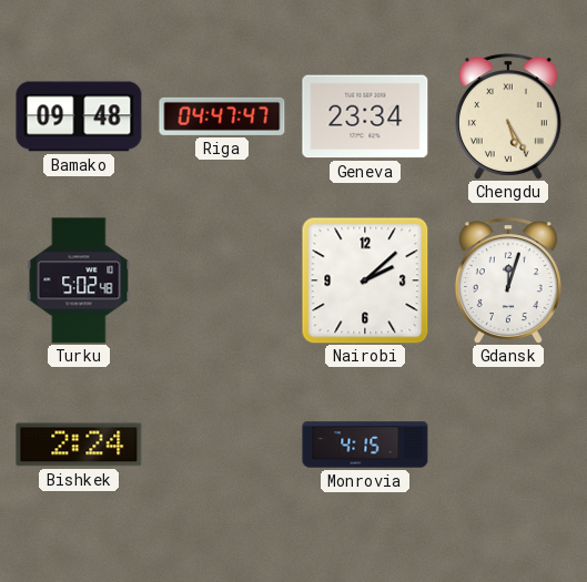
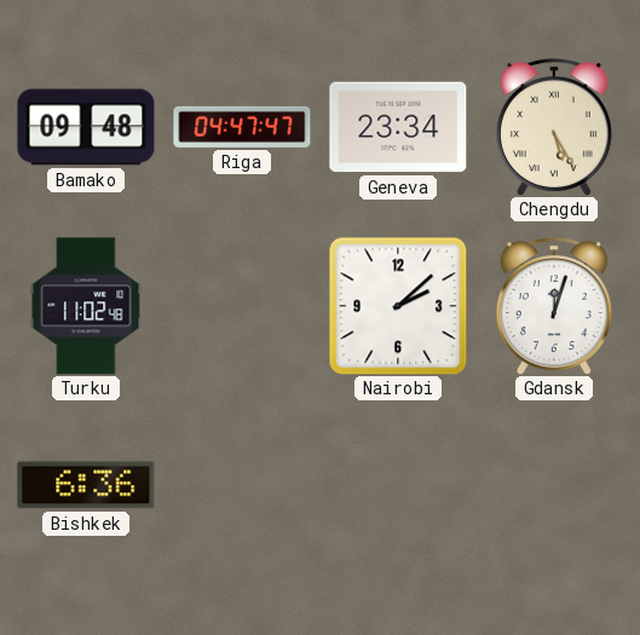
Turku: 5:02 -> 11:02 (86, 306)
Bishkek: 2:24 -> 6:36 (86, 485)
Monrovia: 4:15 -> none (365, 445)
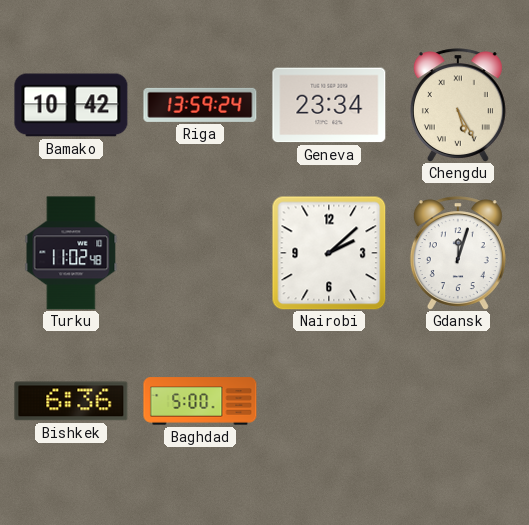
Bamako: 09:48 -> 10:42 (71, 105)
Riga: 04:47 -> 13:59 (200, 105)
Baghdad: none -> 5:00 (200, 401)
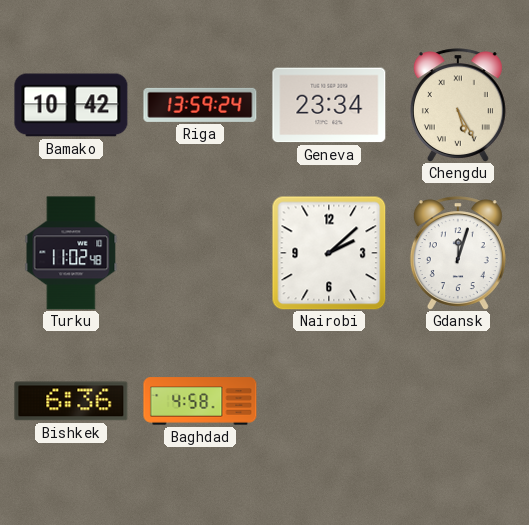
Baghdad: 5:00 -> 4:58 (200, 401)
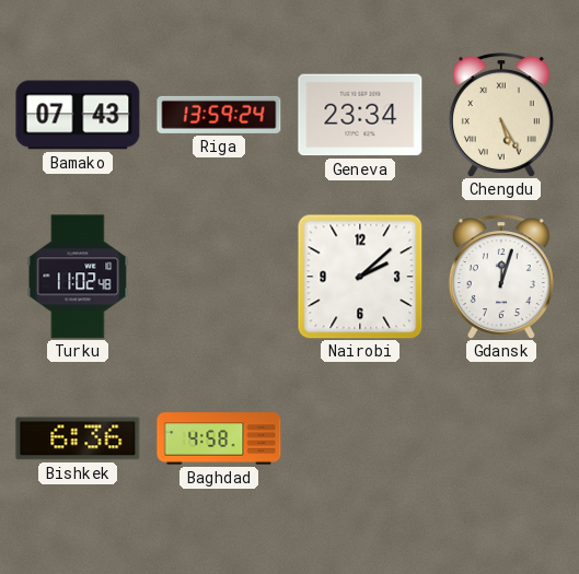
Bamako: 10:42 -> 07:43 (78, 115)
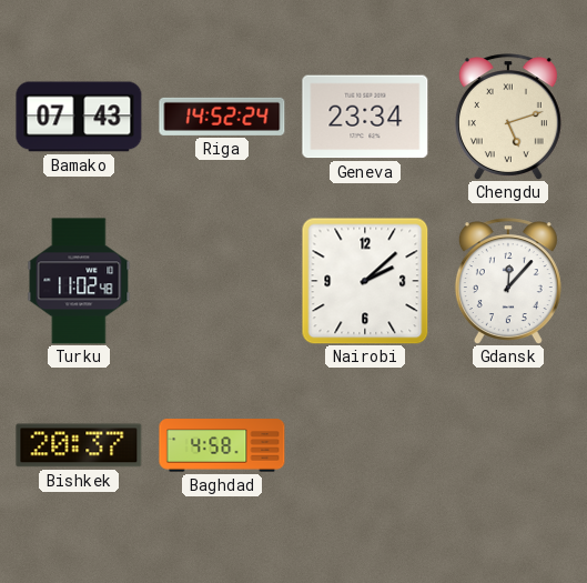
Riga: 13:59 -> 14:52 (222, 117)
Chengdu: 5:25 -> 5:12 (508, 117)
Gdansk: 12:03 -> 12:07 (508, 281)
Bishkek: 6:36 -> 20:37 (79, 445)
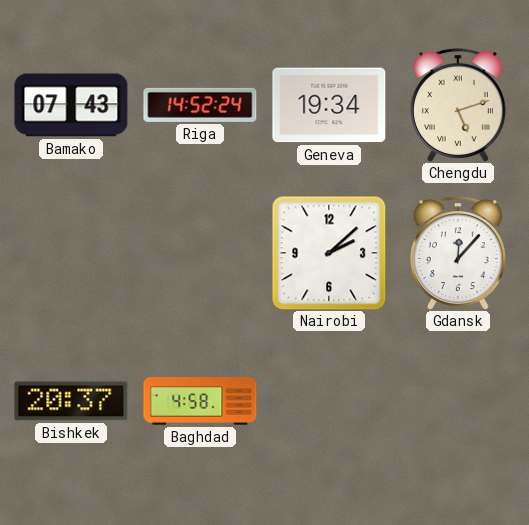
Geneva: 23:34 -> 19:34 (329, 105)
Turku: 11:02 -> none (79, 281)
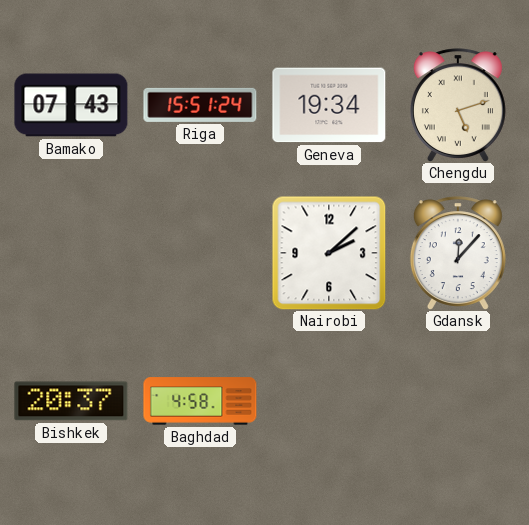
Riga: 14:52 -> 15:51 (200, 105)
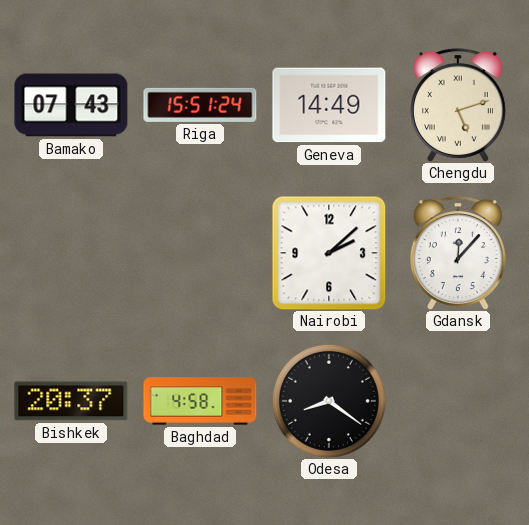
Geneva: 19:34 -> 14:49 (329, 105)
Odesa: none -> 8:21 (329, 401)
